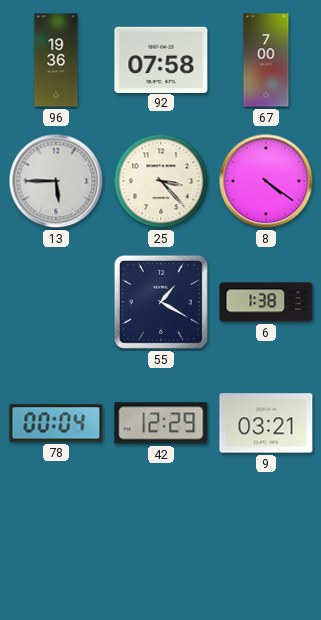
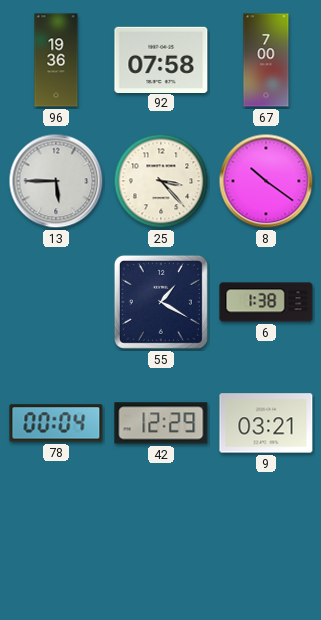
8: 4:21 -> 10:21 (266, 181)
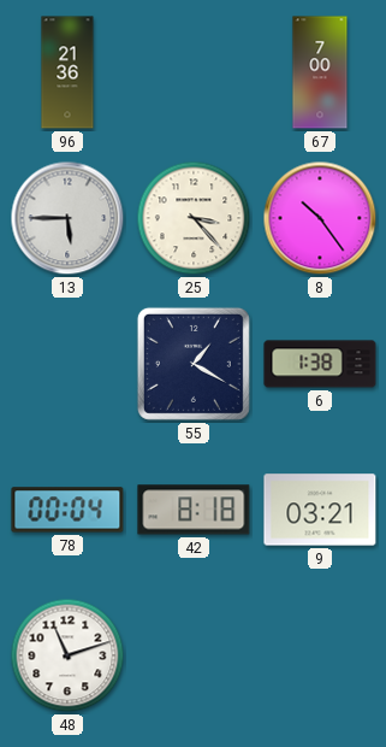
96: 19:36 -> 21:36 (67, 72)
92: 07:58 -> none (161, 59)
8: 10:21 -> 10:24 (320, 218)
42: 12:29 -> 8:18 (194, 510)
48: none -> 11:12 (67, 655)
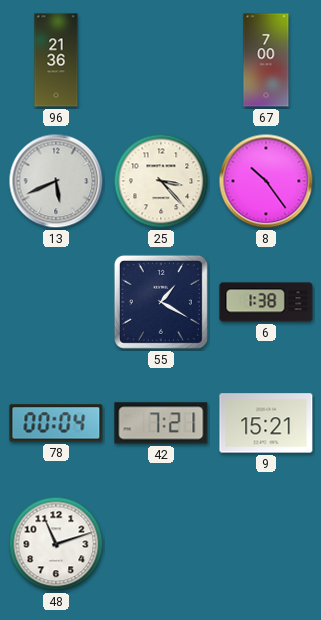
13: 5:45 -> 5:41 (56, 181)
42: 8:18 -> 7:21 (161, 423)
9: 03:21 -> 15:21 (266, 423)
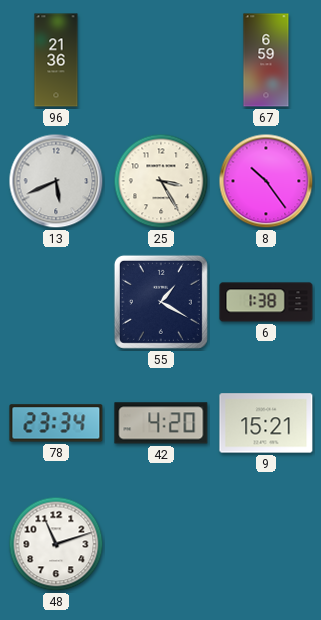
67: 7:00 -> 6:59 (266, 60)
25: 3:23 -> 3:25 (161, 181)
78: 00:04 -> 23:34 (56, 423)
42: 7:21 -> 4:20 (161, 423)
